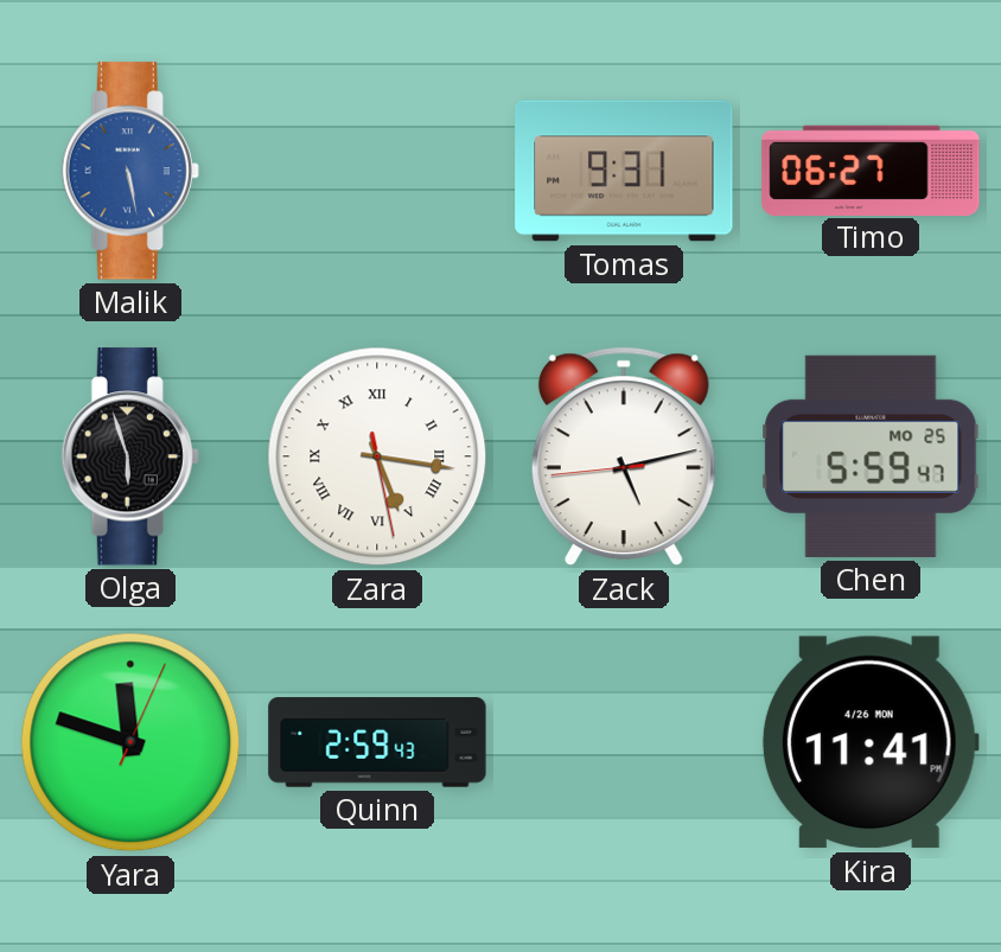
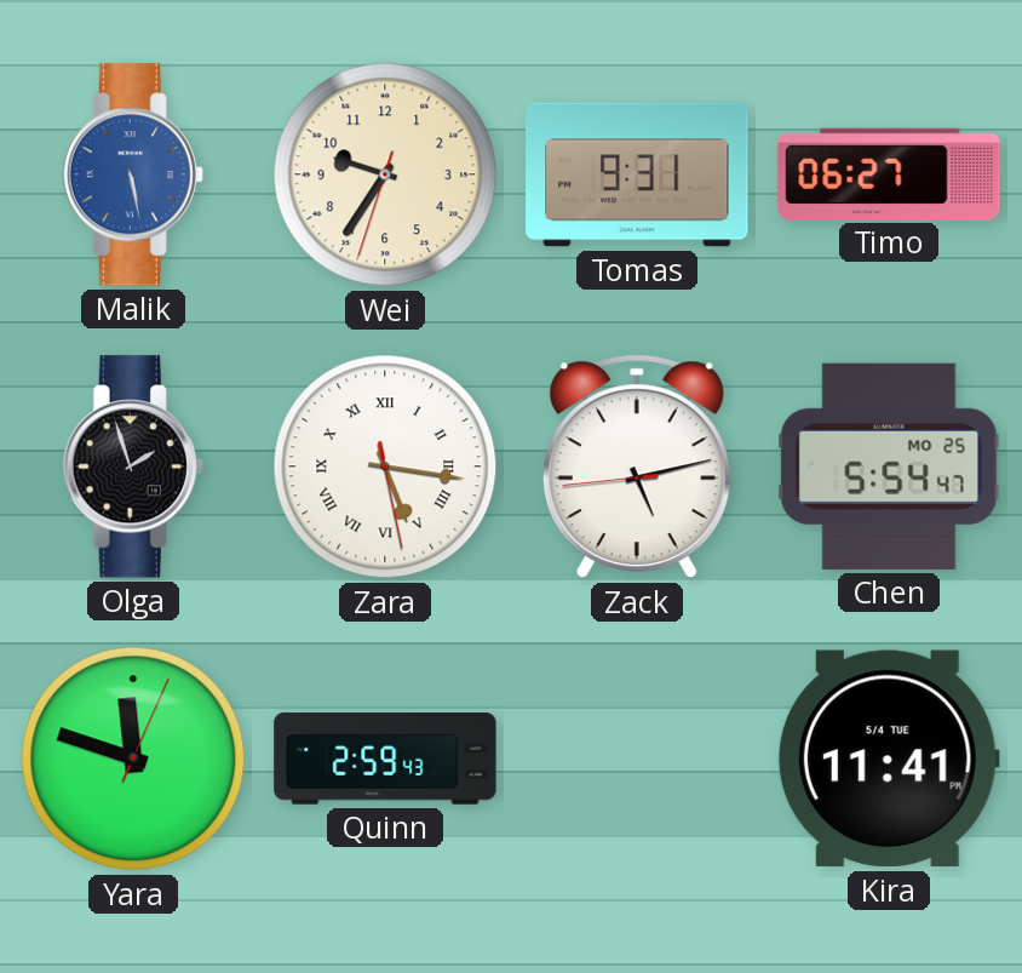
Wei: none -> 9:35 (385, 174)
Olga: 5:57 -> 1:57 (133, 467)
Chen: 5:59 -> 5:54 (889, 467)
Kira date: 4/26 MON -> 5/4 TUE (889, 759)
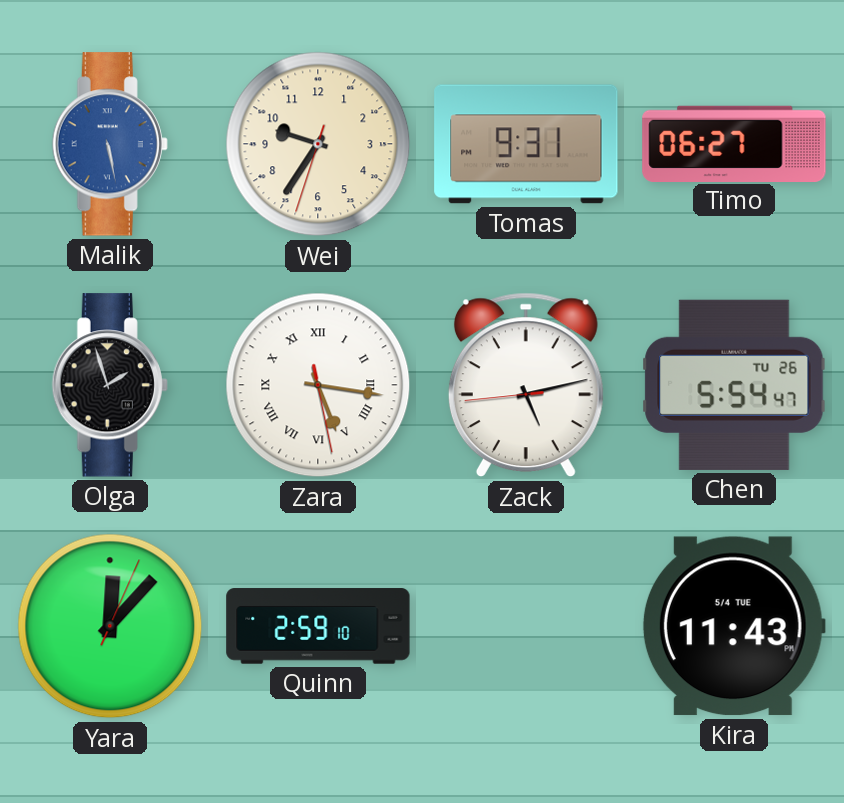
Chen date: MO 25 -> TU 26 (734, 385)
Yara: 11:48 -> 12:07 (110, 626)
Quinn: 2:59:43 -> 2:59:10 (318, 626)
Kira: 11:41 -> 11:43 (734, 626)
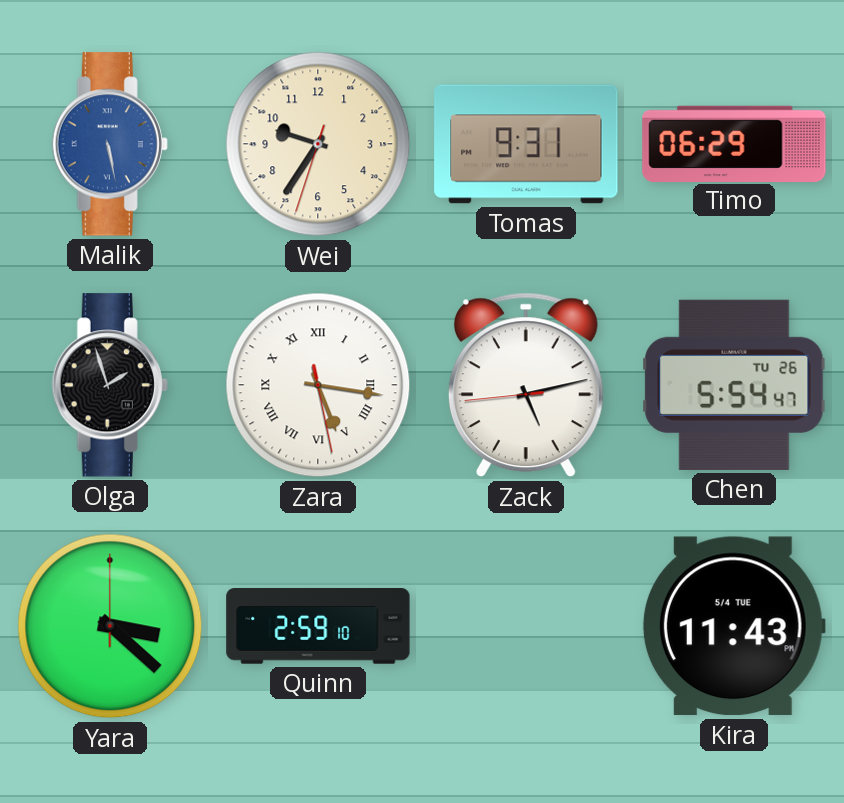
Timo: 06:27 -> 06:29 (734, 143)
Yara: 12:07 -> 3:22 (110, 626)
